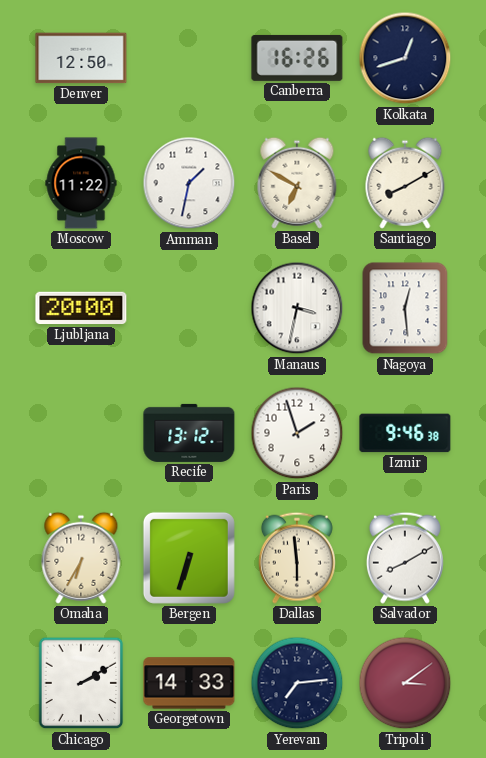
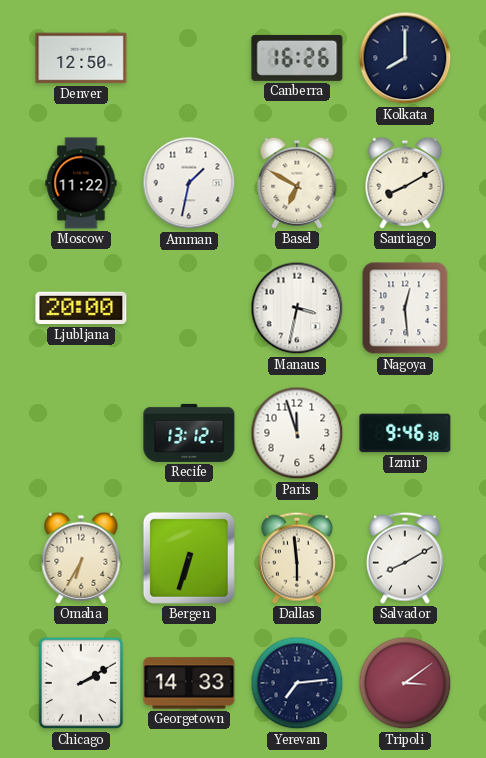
Kolkata: 12:42 -> 8:00 (405, 58)
Paris: 1:57 -> 11:57 (297, 433)
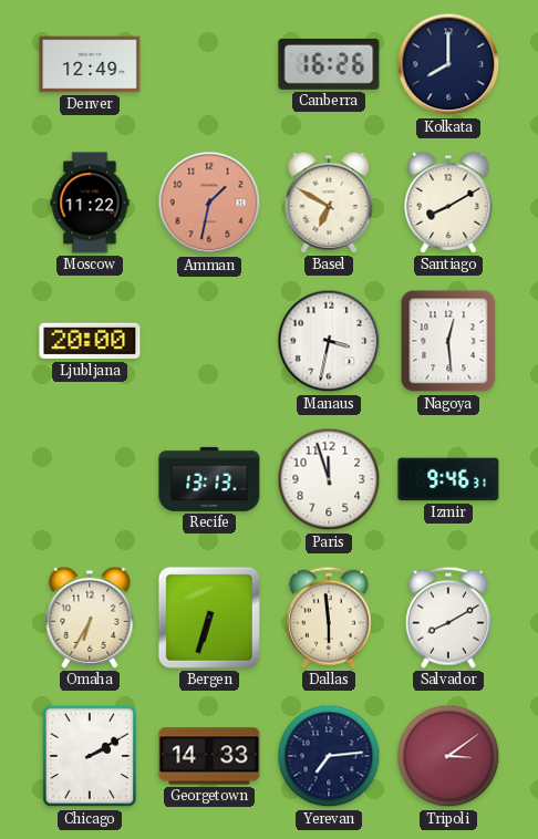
Denver: 12:50 -> 12:49 (90, 64)
Amman dial: white -> salmon (209, 203)
Recife: 13:12 -> 13:13 (209, 479)
Izmir: 9:46:38 -> 9:46:31 (448, 479)
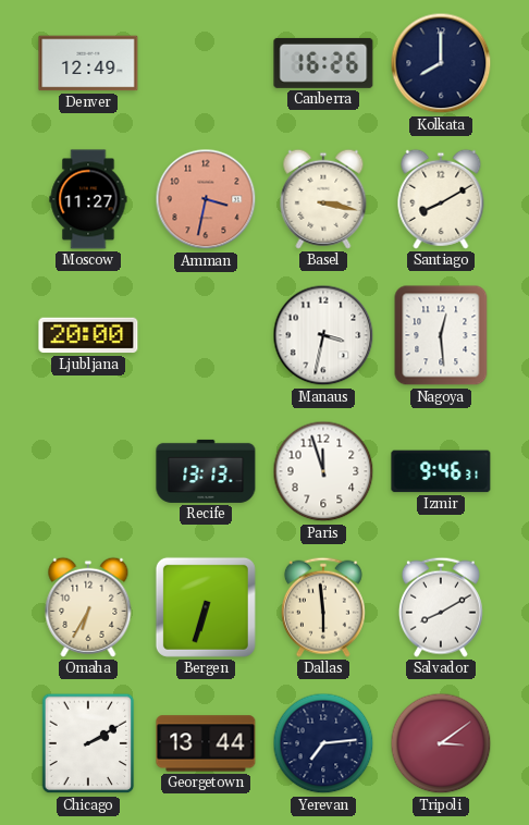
Moscow: 11:22 -> 11:27 (88, 199)
Amman: 1:32 -> 3:32 (206, 199)
Basel: 6:50 -> 3:17 (323, 199)
Georgetown: 14:33 -> 13:44 (206, 743)
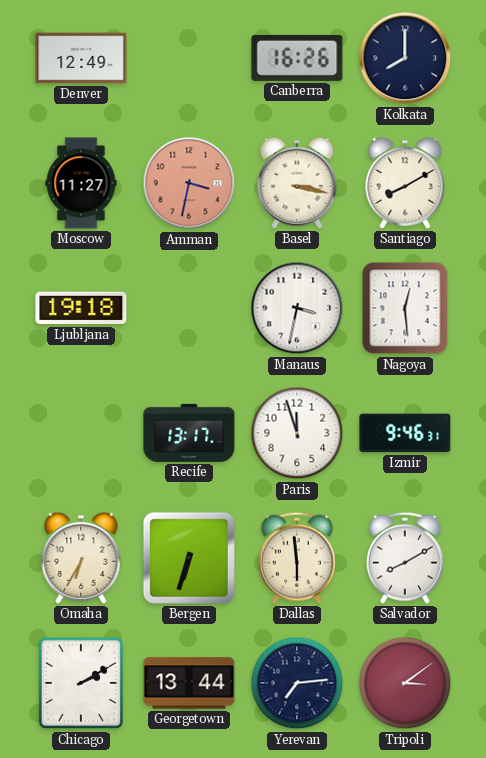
Ljubljana: 20:00 -> 19:18 (81, 308)
Recife: 13:13 -> 13:17 (189, 433)
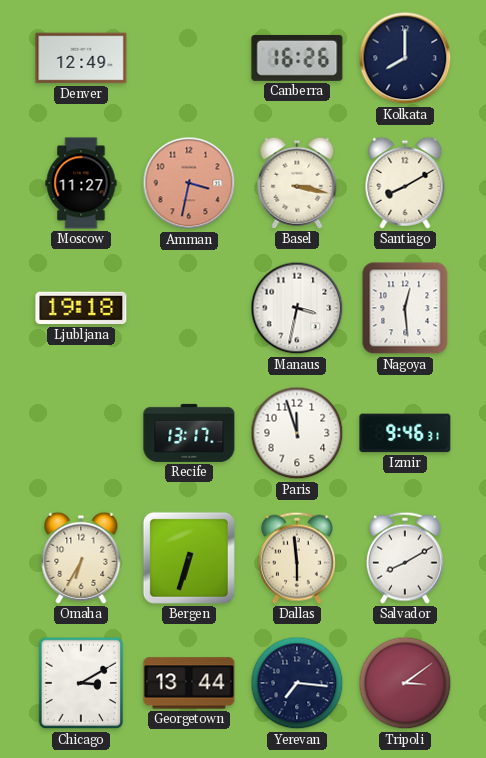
Chicago: 2:10 -> 3:10 (81, 683)
Yerevan: 7:14 -> 7:16 (297, 683)
